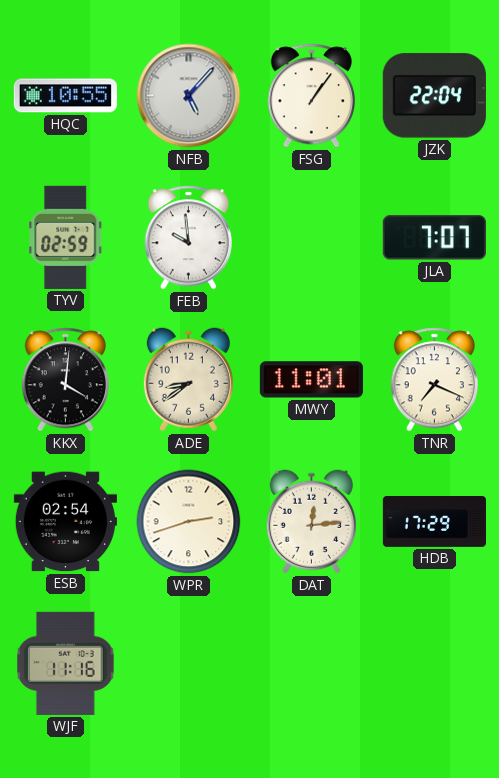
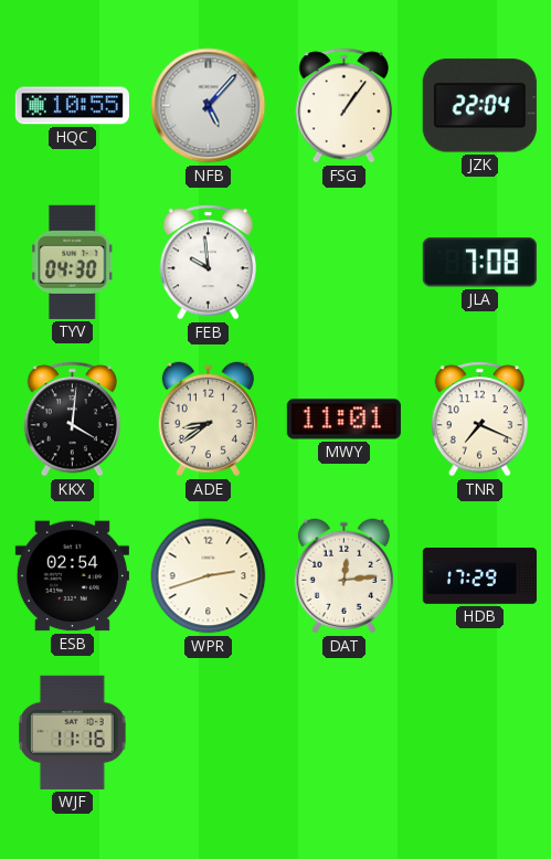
TYV: 02:59 -> 04:30 (73, 262)
JLA: 7:07 -> 7:08 (479, 263)
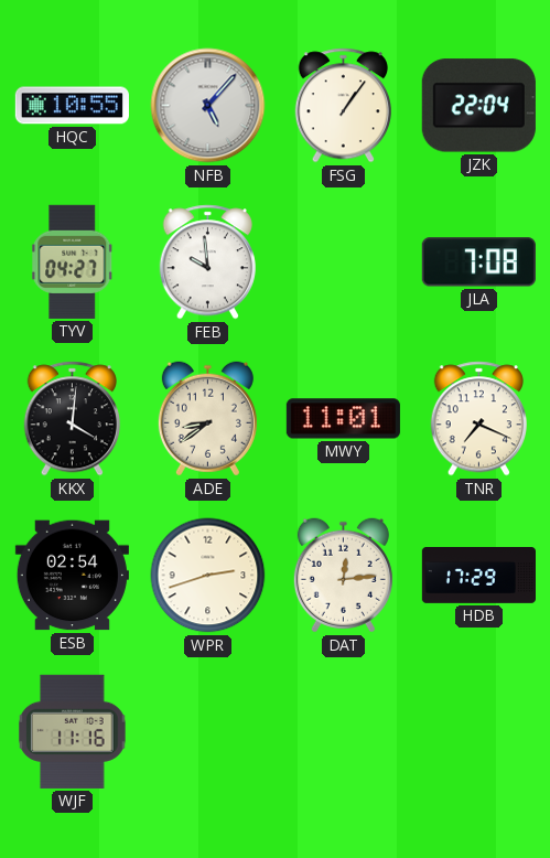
TYV: 04:30 -> 04:27 (73, 261)
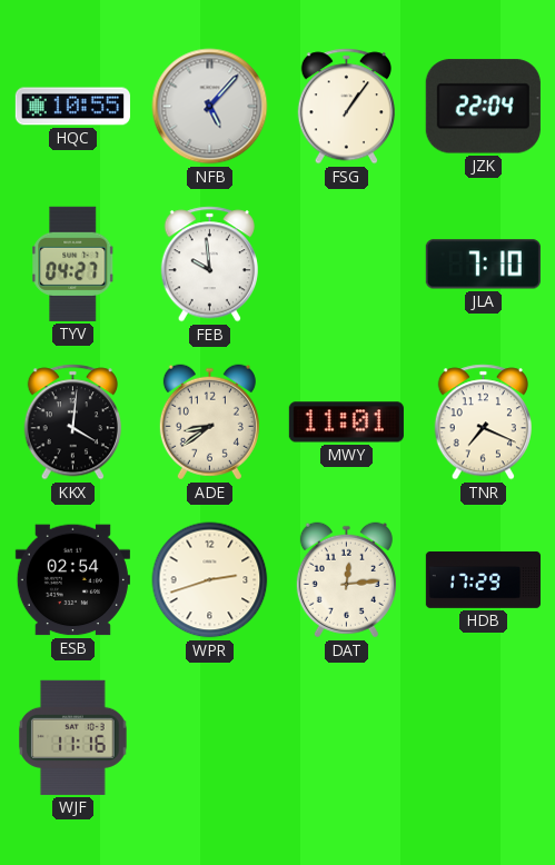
JLA: 7:08 -> 7:10 (483, 265)
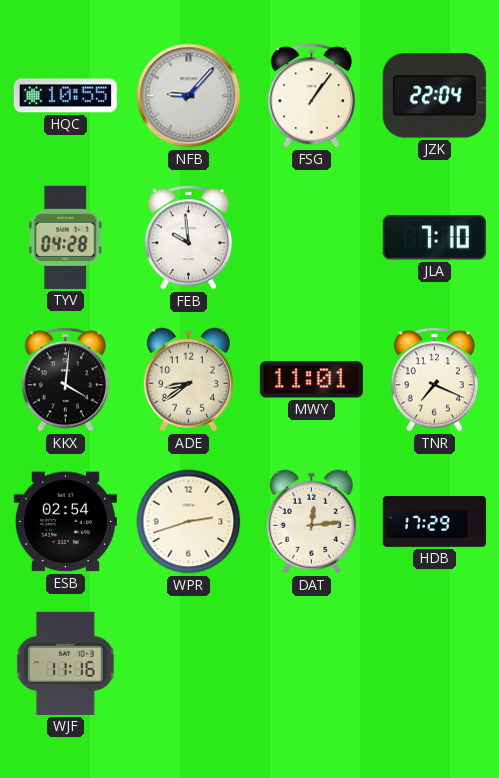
NFB: 5:07 -> 9:07 (189, 96)
TYV: 04:27 -> 04:28 (66, 237)
